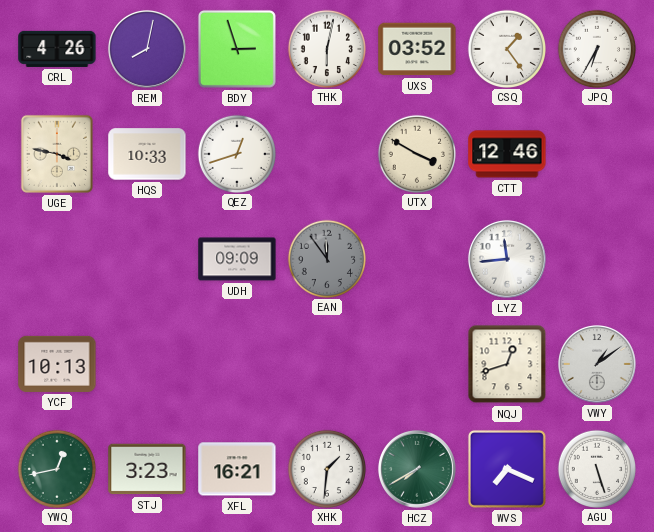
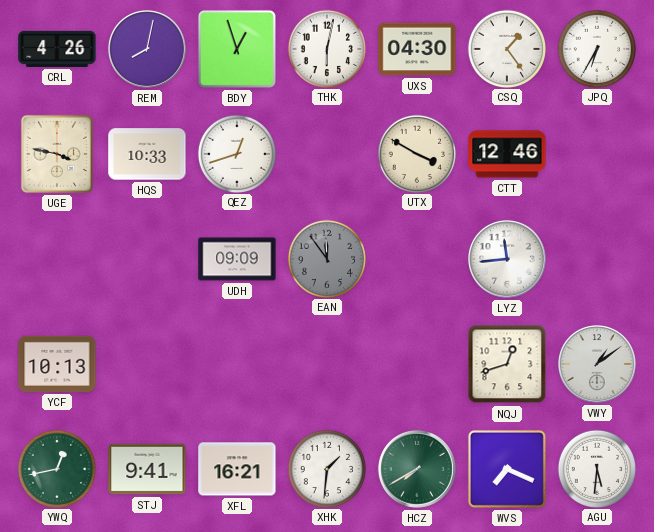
BDY: 2:57 -> 12:57 (237, 49)
UXS: 03:52 -> 04:30 (417, 49)
STJ: 3:23 -> 9:41 (147, 469)
AGU: 5:27 -> 5:31 (596, 468)
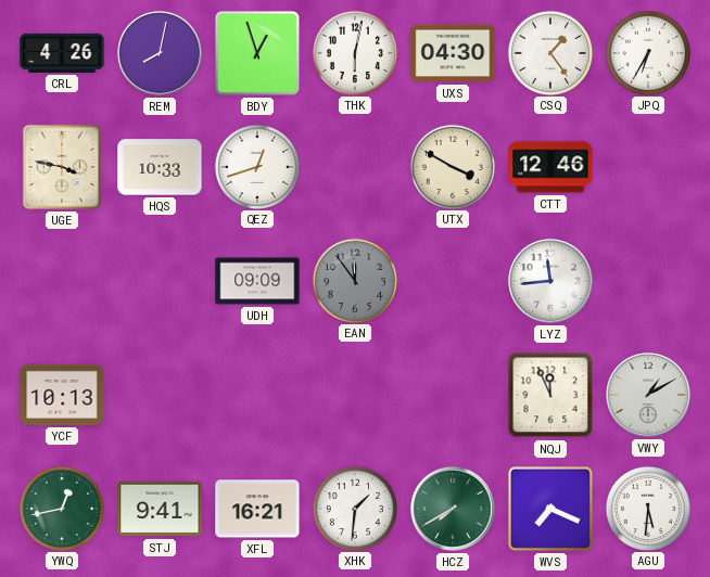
NQJ: 12:42 -> 11:56 (550, 395)
VWY: 1:09 -> 1:10 (648, 395)
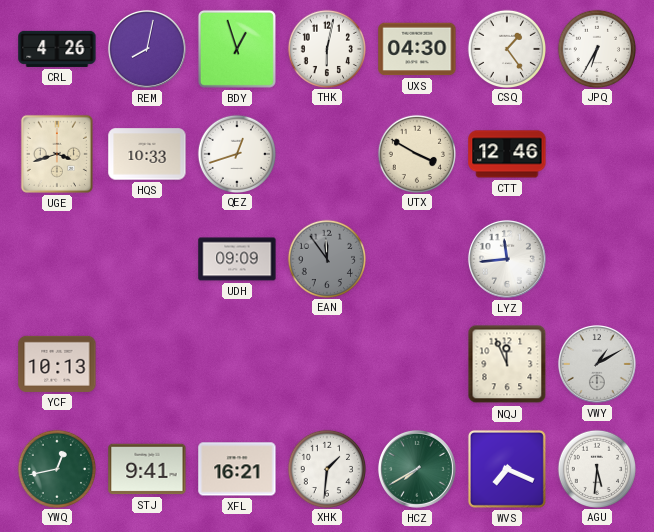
UGE: 3:47 -> 3:42 (57, 154)
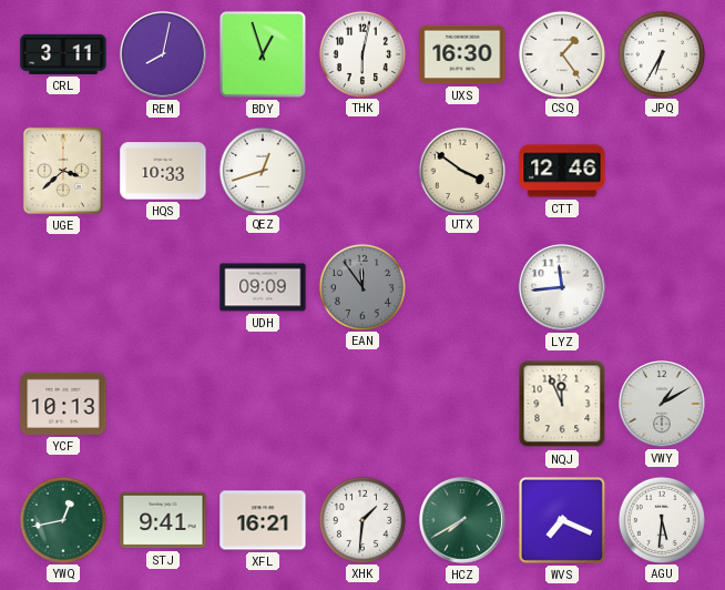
CRL: 4:26 -> 3:11 (63, 54)
UXS: 04:30 -> 16:30 (462, 54)
UGE: 3:42 -> 3:38 (63, 171)
UTX: 3:50 -> 3:51 (461, 170)
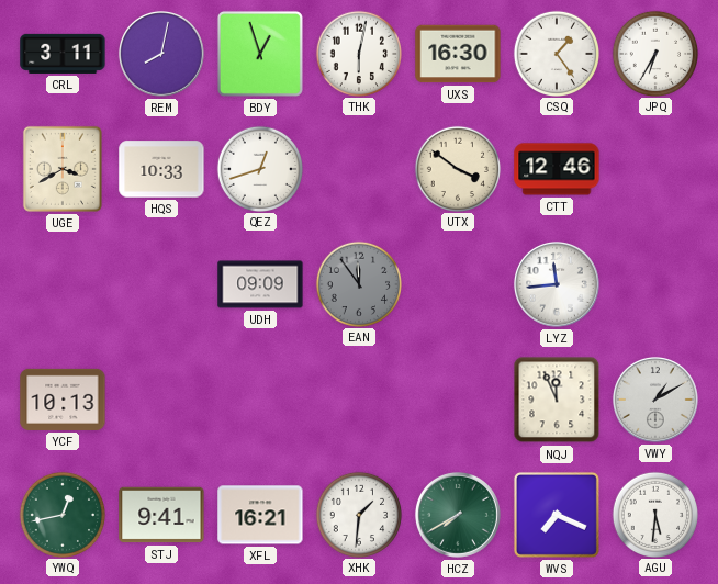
UGE: 3:38 -> 3:40 (63, 169)
